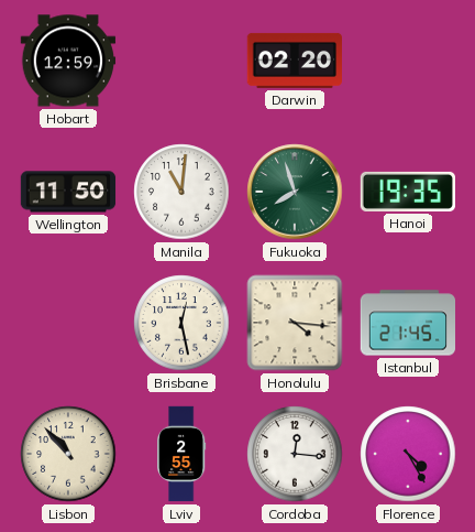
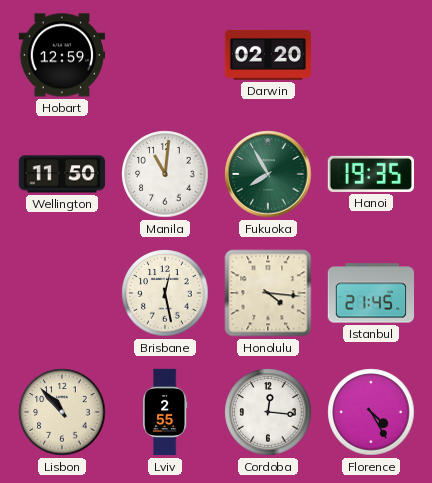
Fukuoka: 7:57 -> 7:55 (268, 174)
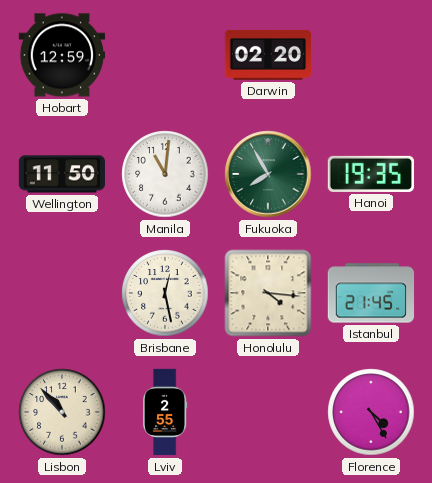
Cordoba: 12:16 -> none (268, 412)
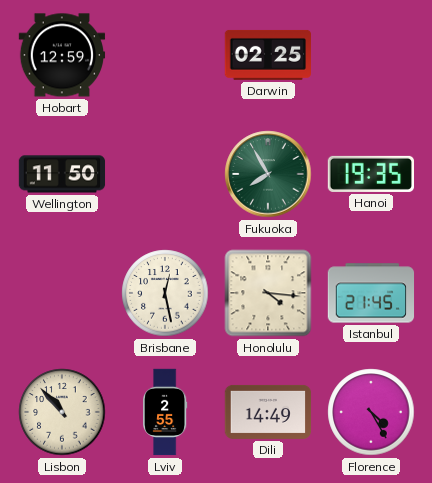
Darwin: 02:20 -> 02:25 (268, 55)
Manila: 11:01 -> none (165, 174)
Dili: none -> 14:49 (268, 412)
